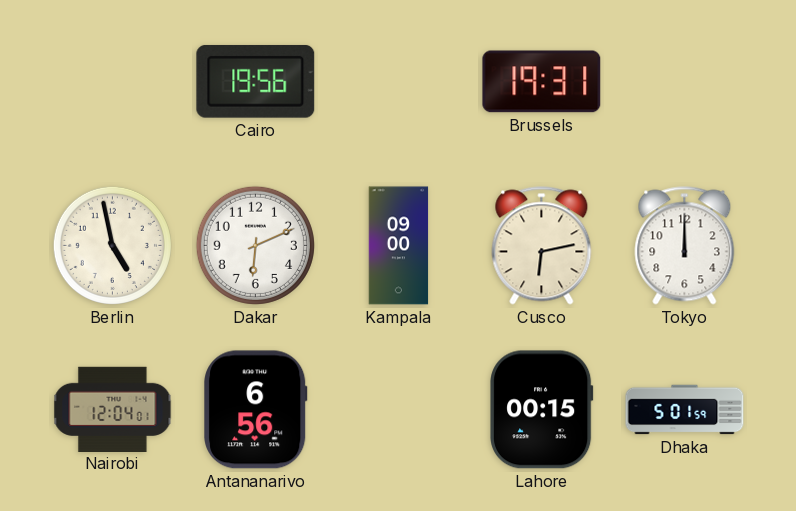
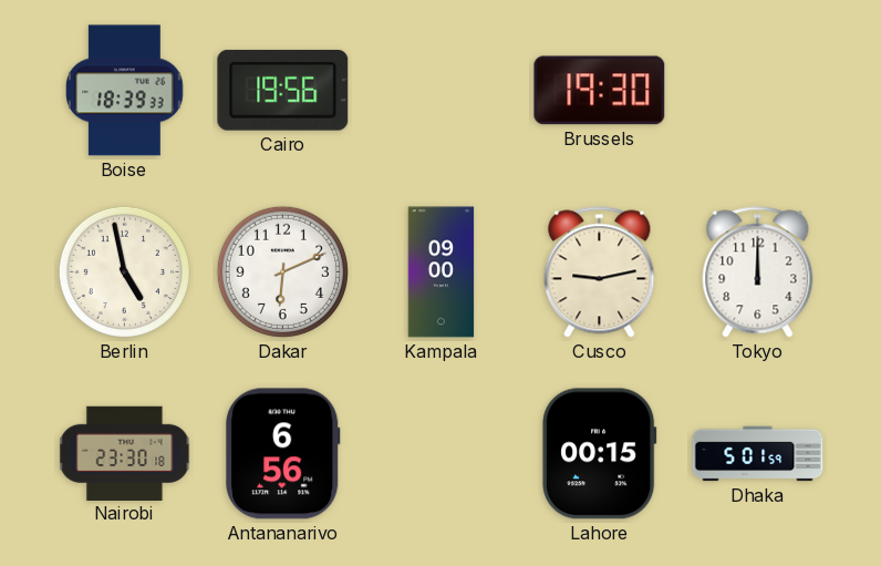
Boise: none -> 18:39 (125, 91)
Brussels: 19:31 -> 19:30 (600, 91)
Cusco: 6:13 -> 9:13 (600, 272)
Nairobi: 12:04 -> 23:30 (125, 453)
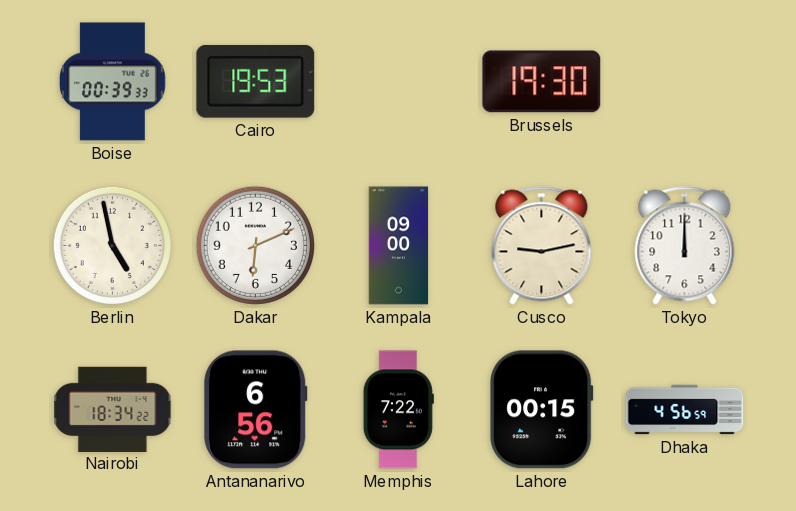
Boise: 18:39 -> 00:39 (113, 82)
Cairo: 19:56 -> 19:53 (256, 82)
Nairobi: 23:30 -> 18:34 (113, 409)
Memphis: none -> 7:22 (398, 410)
Dhaka: 5:01 -> 4:56 (685, 410)
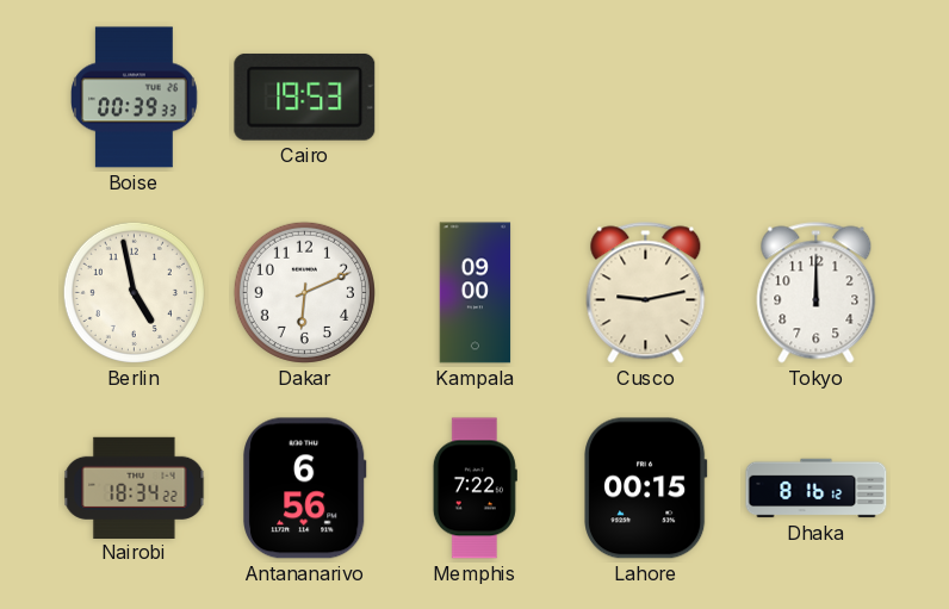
Brussels: 19:30 -> none (542, 82)
Dhaka: 4:56 -> 8:16 (817, 489)
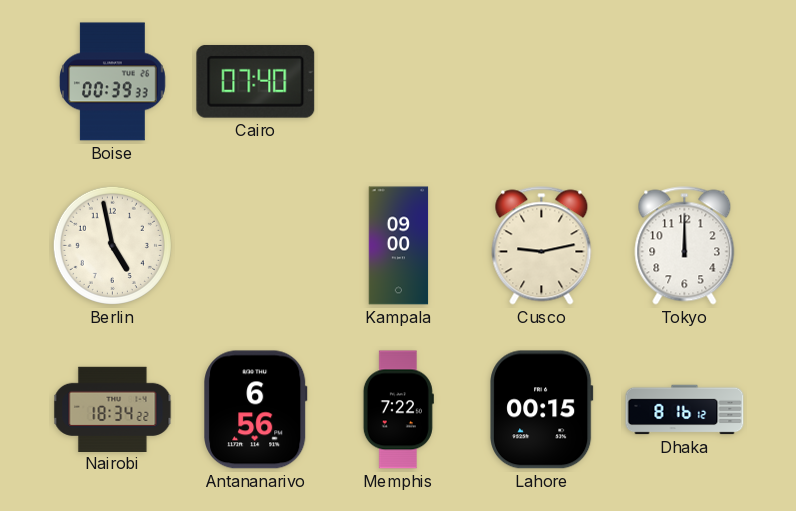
Cairo: 19:53 -> 07:40 (256, 82)
Dakar: 6:11 -> none (304, 292)
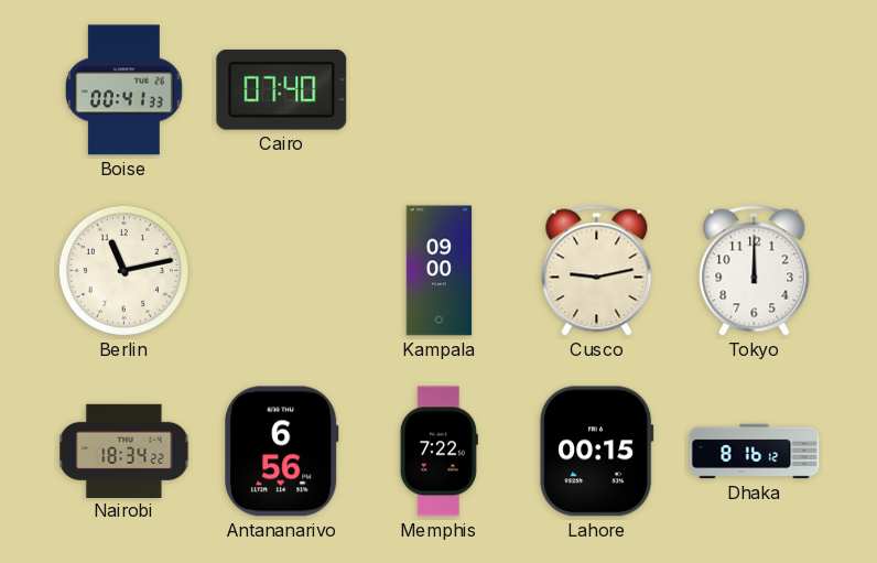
Boise: 00:39 -> 00:41 (124, 90)
Berlin: 4:58 -> 11:13 (123, 270)
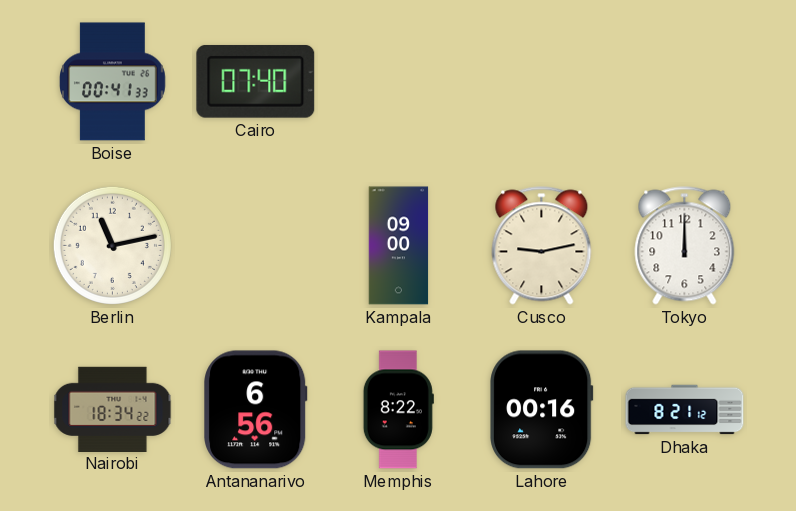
Memphis: 7:22 -> 8:22 (398, 410)
Lahore: 00:15 -> 00:16 (541, 410)
Dhaka: 8:16 -> 8:21 (685, 410)
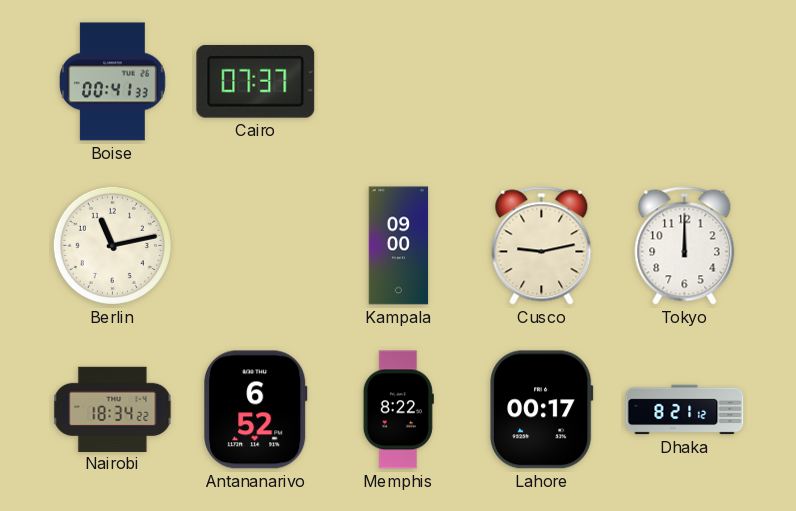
Cairo: 07:40 -> 07:37 (256, 82)
Antananarivo: 6:56 -> 6:52 (256, 410)
Lahore: 00:16 -> 00:17 (541, 410)
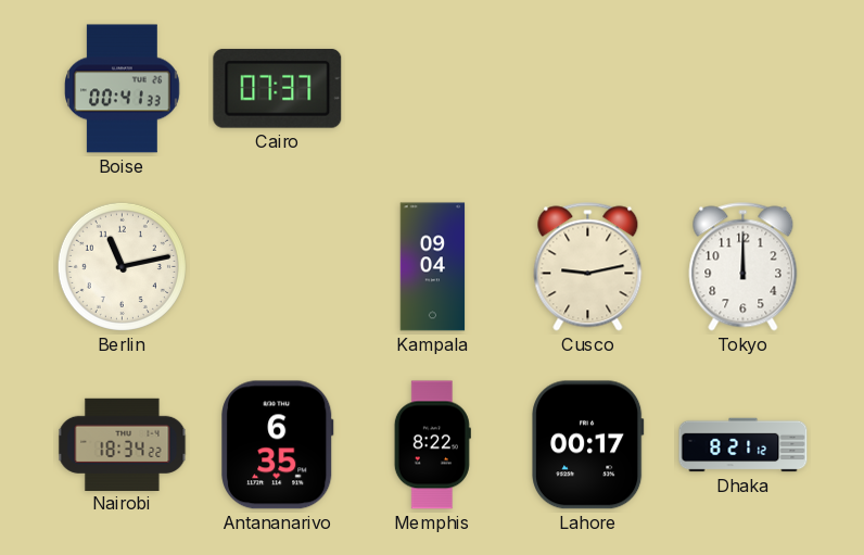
Kampala: 09:00 -> 09:04 (433, 267)
Antananarivo: 6:52 -> 6:35 (278, 445)
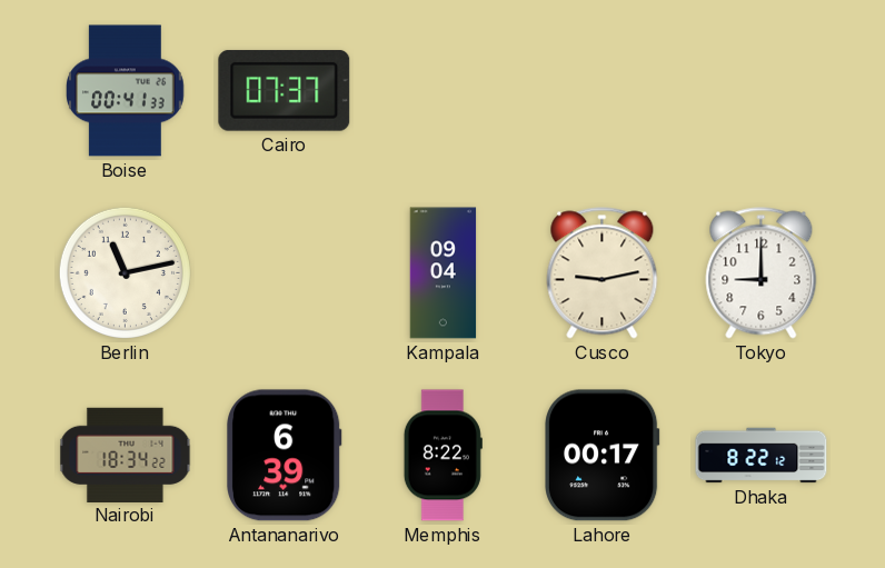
Tokyo: 12:00 -> 9:00 (762, 273)
Antananarivo: 6:35 -> 6:39 (285, 456)
Dhaka: 8:21 -> 8:22 (762, 456)
